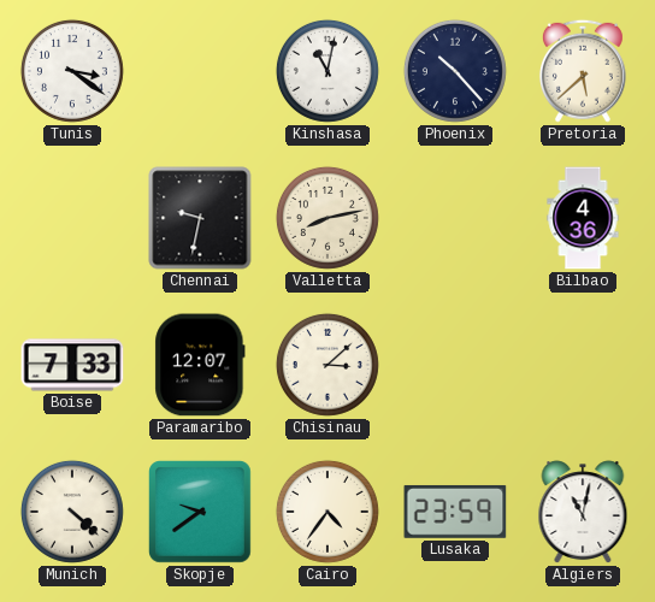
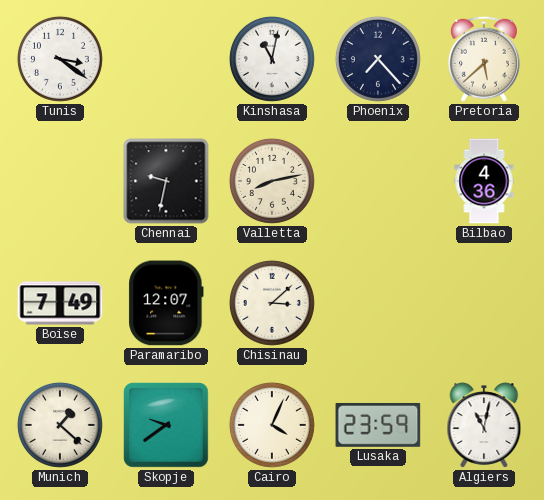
Phoenix: 10:23 -> 7:23 (378, 59)
Boise: 7:33 -> 7:49 (60, 303)
Munich: 4:22 -> 1:22 (60, 425)
Cairo: 4:36 -> 4:04 (272, 425)
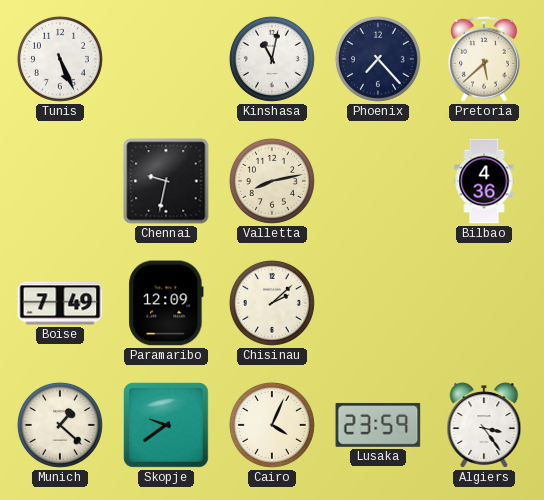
Tunis: 3:21 -> 5:26 (60, 59)
Paramaribo: 12:07 -> 12:09 (166, 303)
Chisinau: 3:08 -> 2:08 (272, 303)
Algiers: 11:02 -> 3:24 (484, 425)
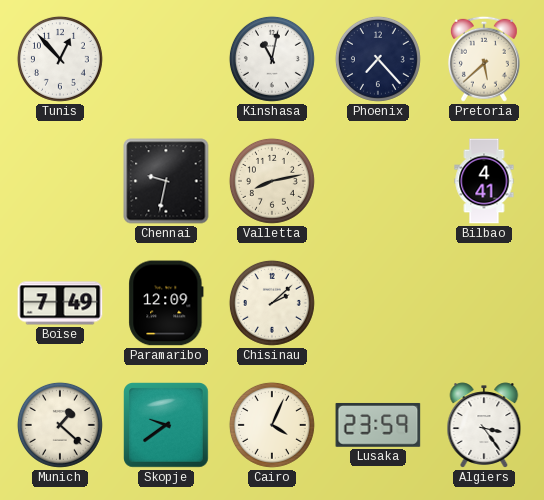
Tunis: 5:26 -> 12:53 (60, 59)
Bilbao: 4:36 -> 4:41 (484, 181)
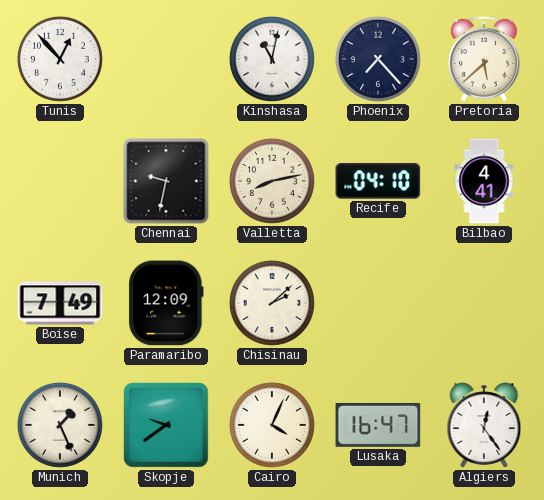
Recife: none -> 04:10 (378, 181)
Munich: 1:22 -> 1:26 (60, 425)
Lusaka: 23:59 -> 16:47 (378, 425)
Algiers: 3:24 -> 12:24 (484, 425)
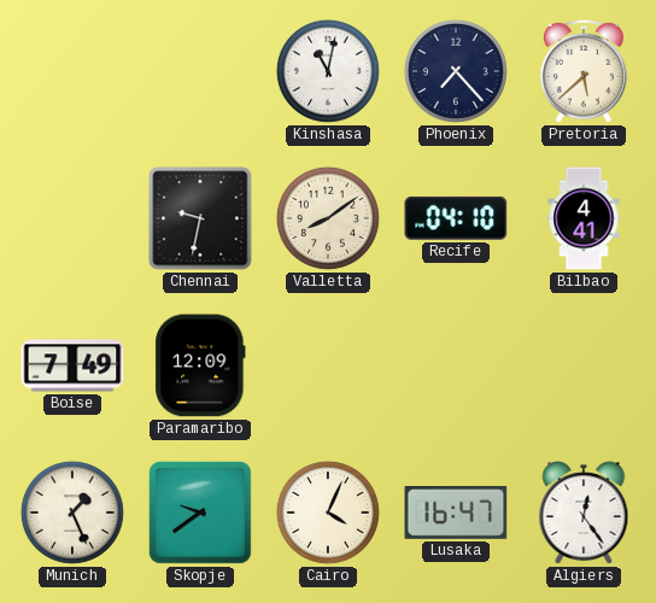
Tunis: 12:53 -> none (60, 59)
Valletta: 8:13 -> 8:09 (328, 218)
Chisinau: 2:08 -> none (272, 303)
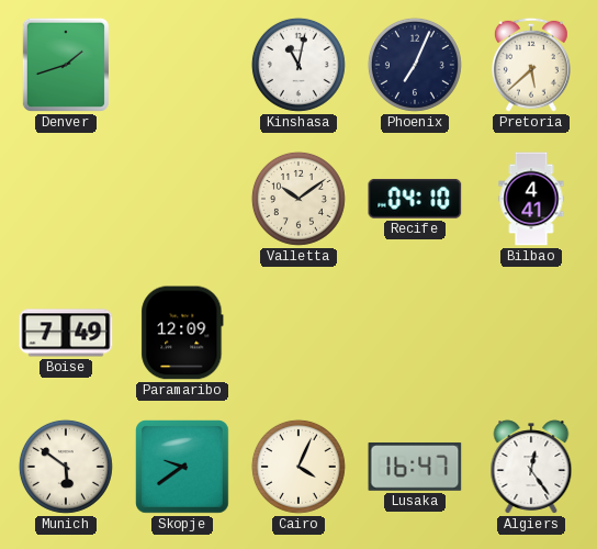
Denver: none -> 1:42 (66, 65)
Phoenix: 7:23 -> 7:04 (415, 65)
Chennai: 9:32 -> none (200, 218)
Valletta: 8:09 -> 10:09 (298, 199)
Munich: 1:26 -> 5:51 (66, 467)
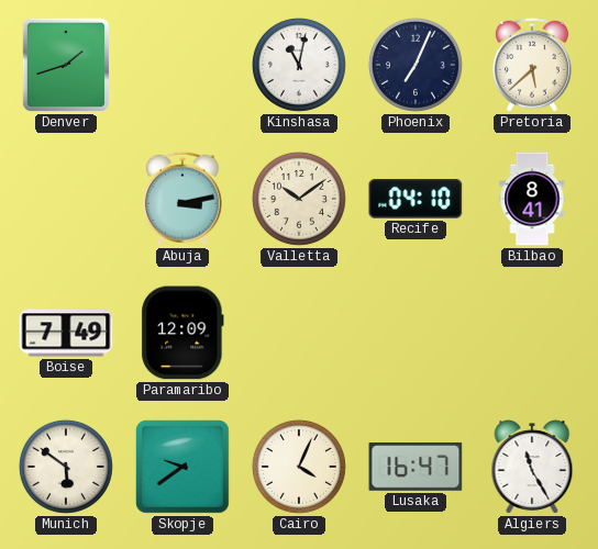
Abuja: none -> 3:13 (182, 199)
Bilbao: 4:41 -> 8:41 (532, 199)
Algiers: 12:24 -> 11:25 (532, 467)
